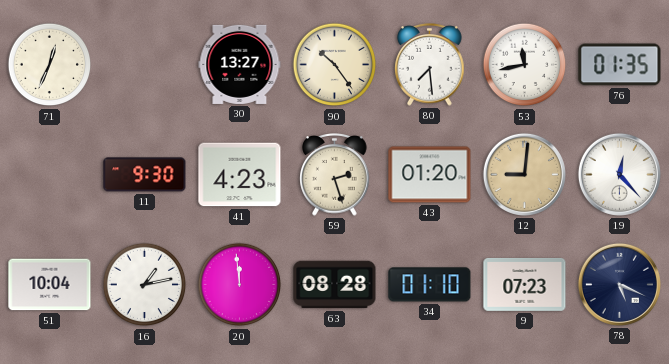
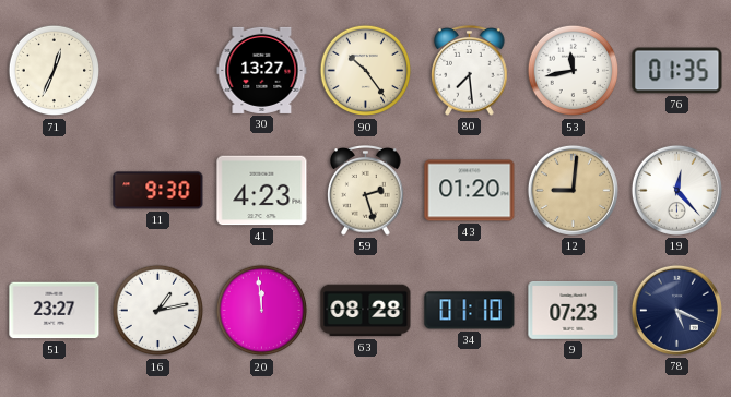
51: 10:04 -> 23:27 (55, 311)
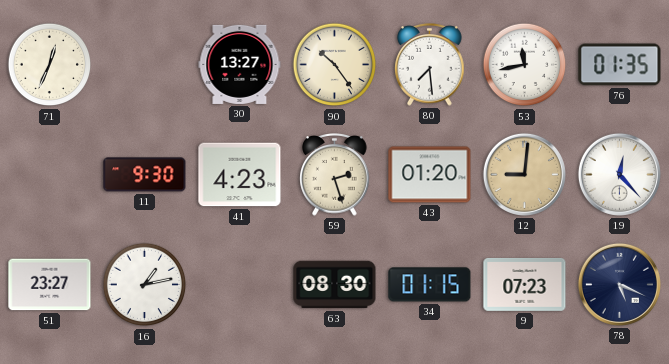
20: 11:59 -> none (262, 311)
63: 08:28 -> 08:30 (335, 285)
34: 01:10 -> 01:15 (430, 285)
